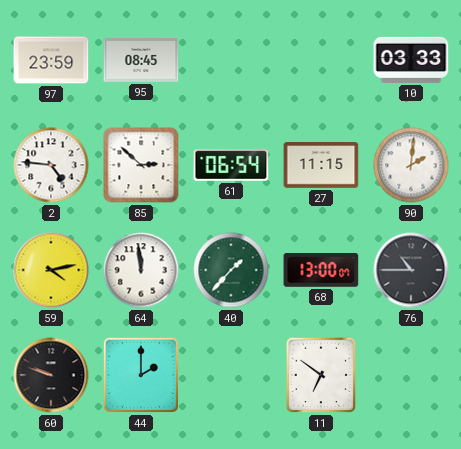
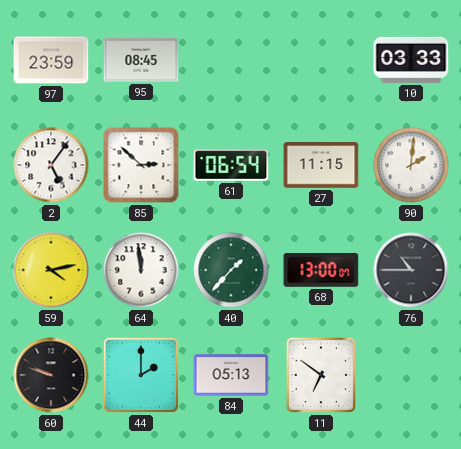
2: 4:46 -> 5:06 (51, 165)
84: none -> 05:13 (231, 375)
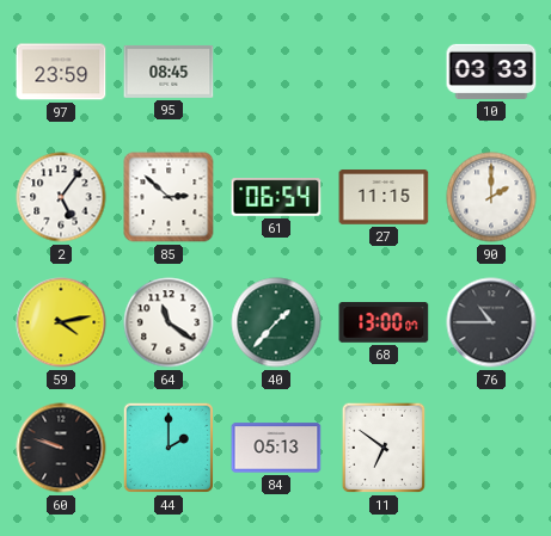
90: 2:01 -> 2:00 (491, 197)
64: 11:59 -> 11:21 (169, 322)
